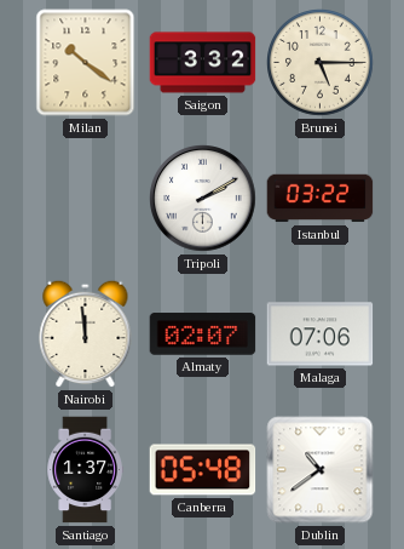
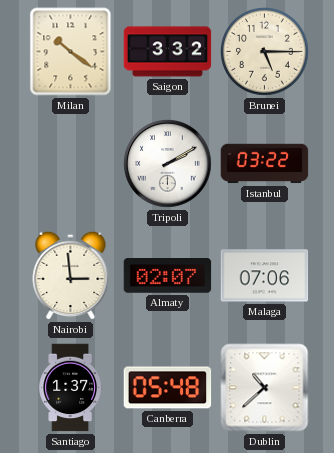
Nairobi: 11:59 -> 2:59 (71, 275)
Dublin: 10:39 -> 10:38 (265, 388)
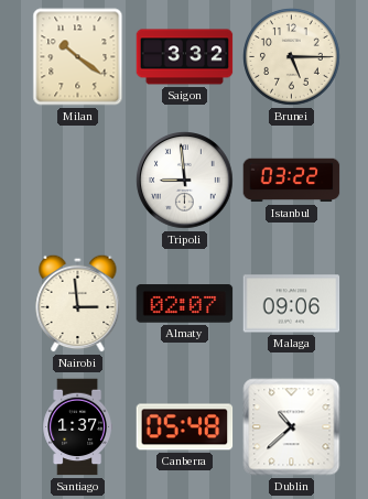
Tripoli: 2:10 -> 8:59 (185, 181)
Malaga: 07:06 -> 09:06 (292, 304)
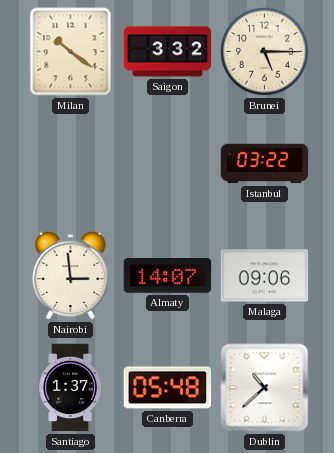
Tripoli: 8:59 -> none (185, 181)
Almaty: 02:07 -> 14:07 (168, 276)
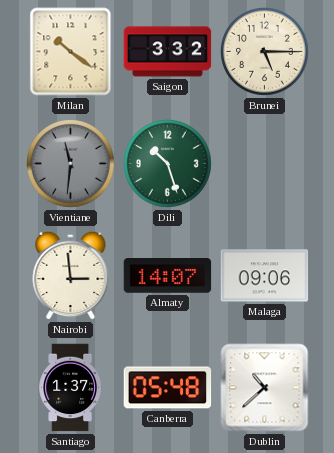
Vientiane: none -> 11:31 (71, 164)
Dili: none -> 10:27 (168, 164)
Istanbul: 03:22 -> none (265, 164)
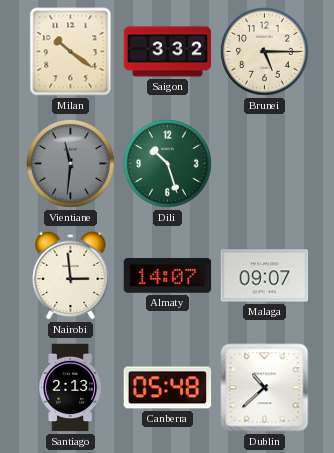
Malaga: 09:06 -> 09:07 (265, 276)
Santiago: 1:37 -> 2:13 (70, 388)
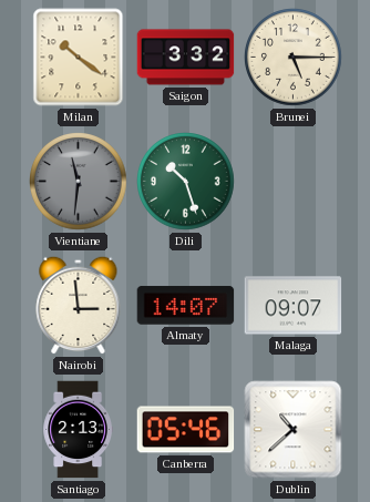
Canberra: 05:48 -> 05:46 (186, 430)
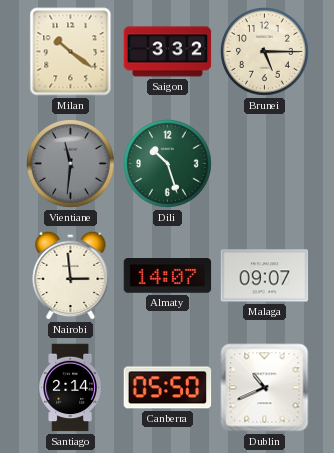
Santiago: 2:13 -> 2:14 (70, 388)
Canberra: 05:46 -> 05:50 (168, 388)
Dublin: 10:38 -> 10:41 (265, 388)
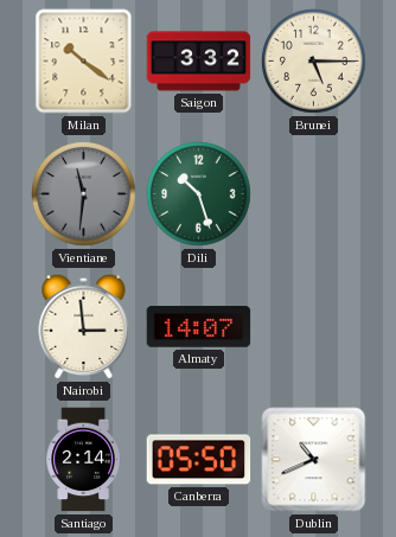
Malaga: 09:07 -> none (265, 276)
